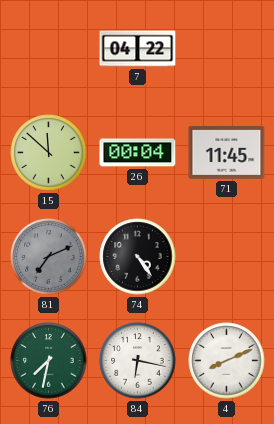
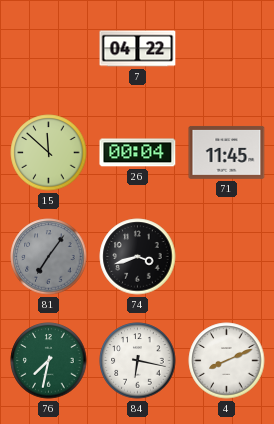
81: 7:11 -> 7:06 (49, 257)
74: 4:24 -> 3:42 (138, 257)
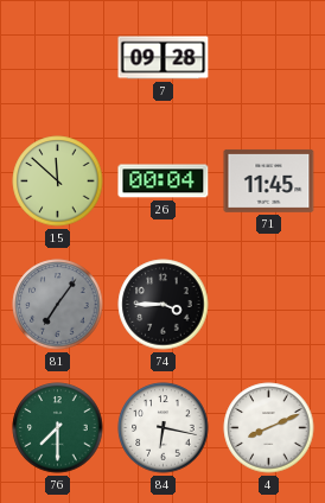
7: 04:22 -> 09:28 (164, 58)
74: 3:42 -> 3:45 (164, 305)
76: 7:32 -> 7:30 (58, 428)
